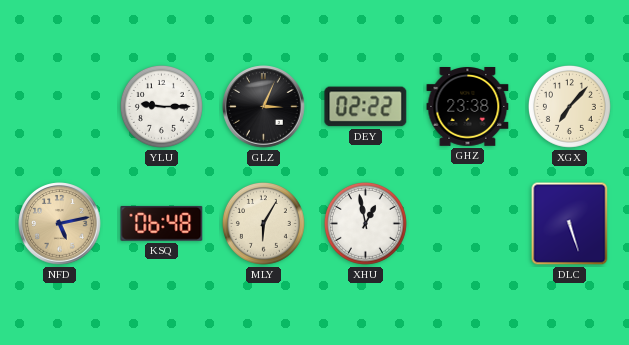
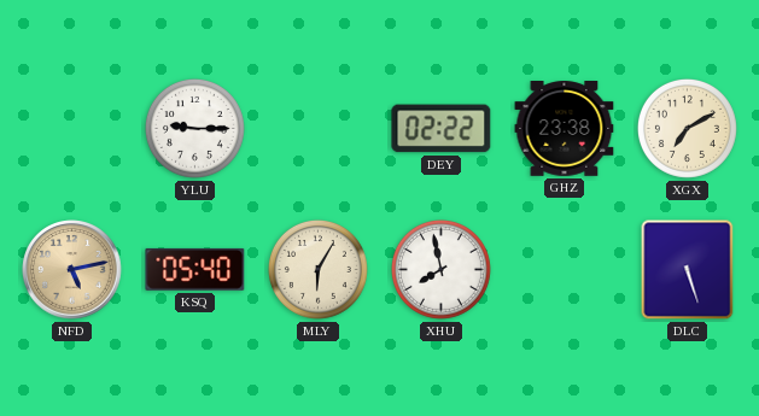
GLZ: 3:04 -> none (264, 107)
XGX: 7:07 -> 7:10 (687, 128)
KSQ: 06:48 -> 05:40 (195, 269)
XHU: 12:58 -> 7:58 (440, 269)
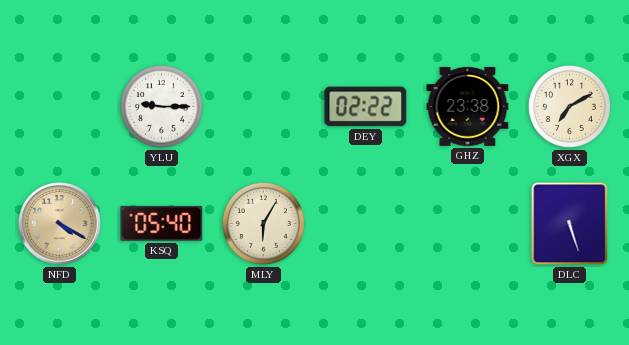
NFD: 5:13 -> 4:20 (60, 224)
XHU: 7:58 -> none (440, 269)
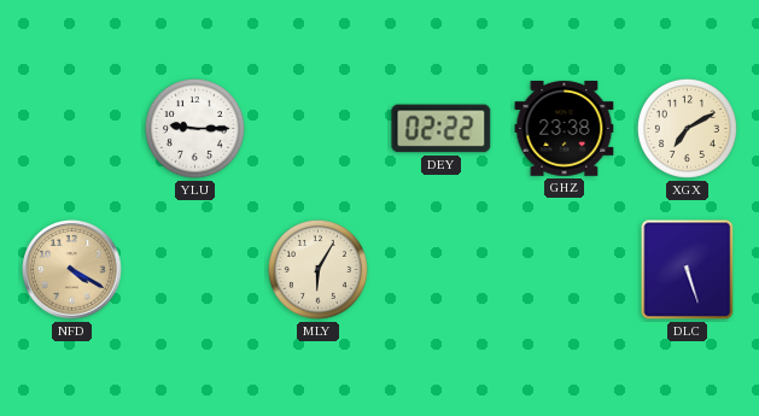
KSQ: 05:40 -> none (162, 223)
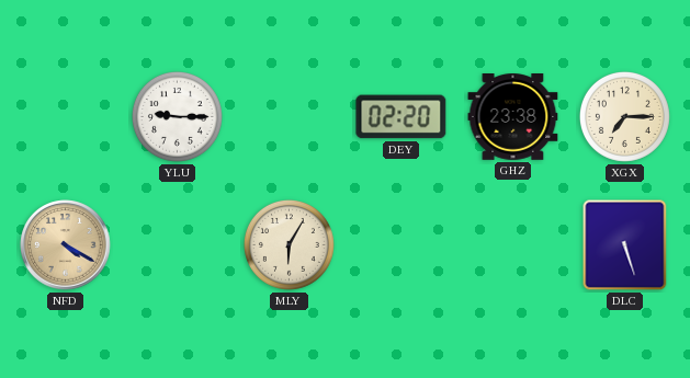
DEY: 02:22 -> 02:20 (401, 117)
XGX: 7:10 -> 7:15 (624, 116)
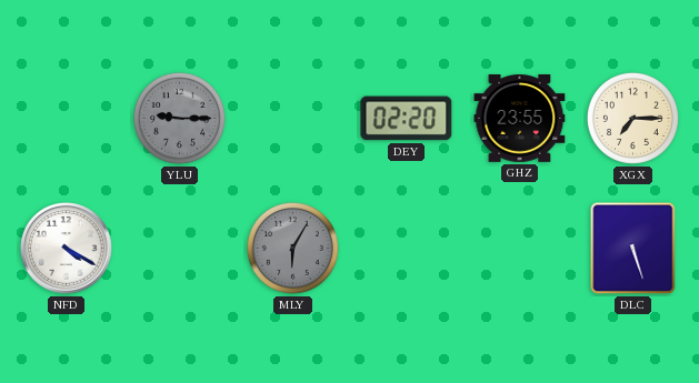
YLU dial: white -> grey (179, 118)
GHZ: 23:38 -> 23:55 (520, 119)
NFD dial: champagne -> white (67, 249)
MLY dial: cream -> grey (292, 248)
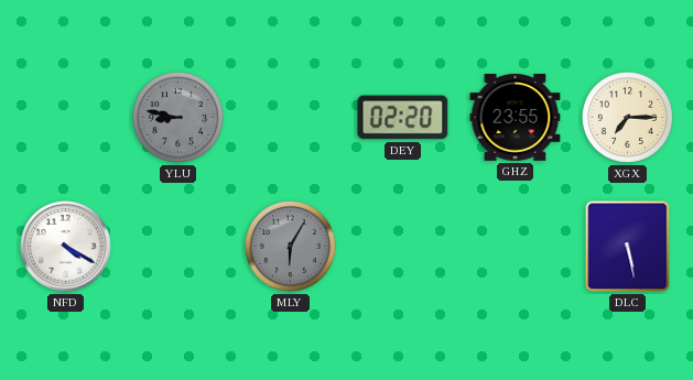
YLU: 9:15 -> 8:47 (177, 117)
DLC: 5:27 -> 5:28 (628, 247)
